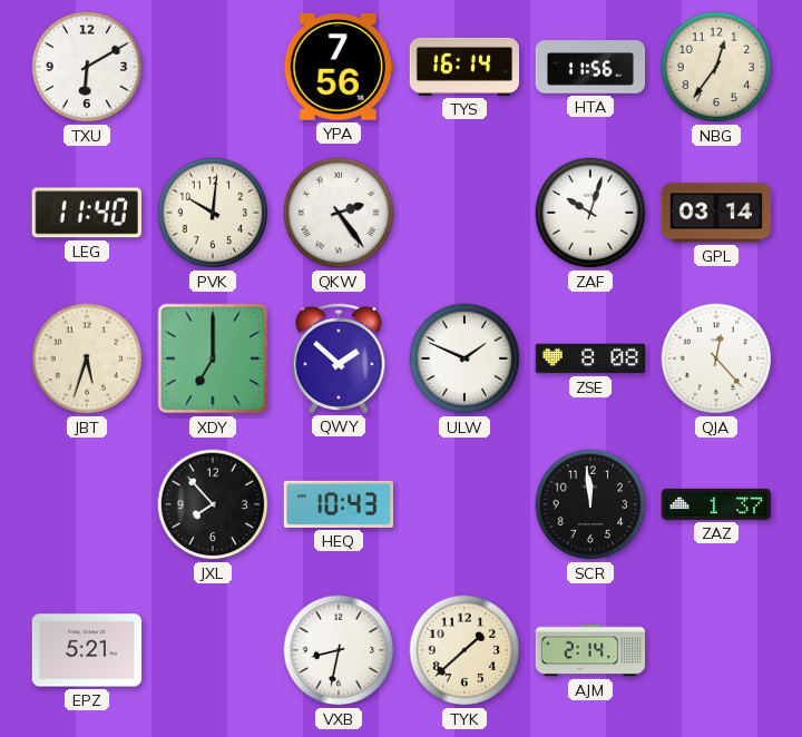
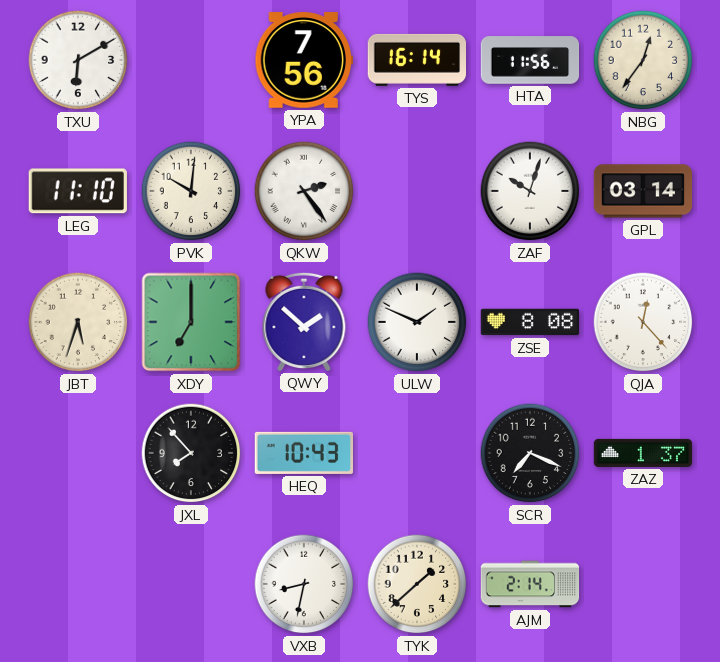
LEG: 11:40 -> 11:10 (78, 191)
SCR: 11:59 -> 7:19 (530, 453)
EPZ: 5:21 -> none (87, 650)
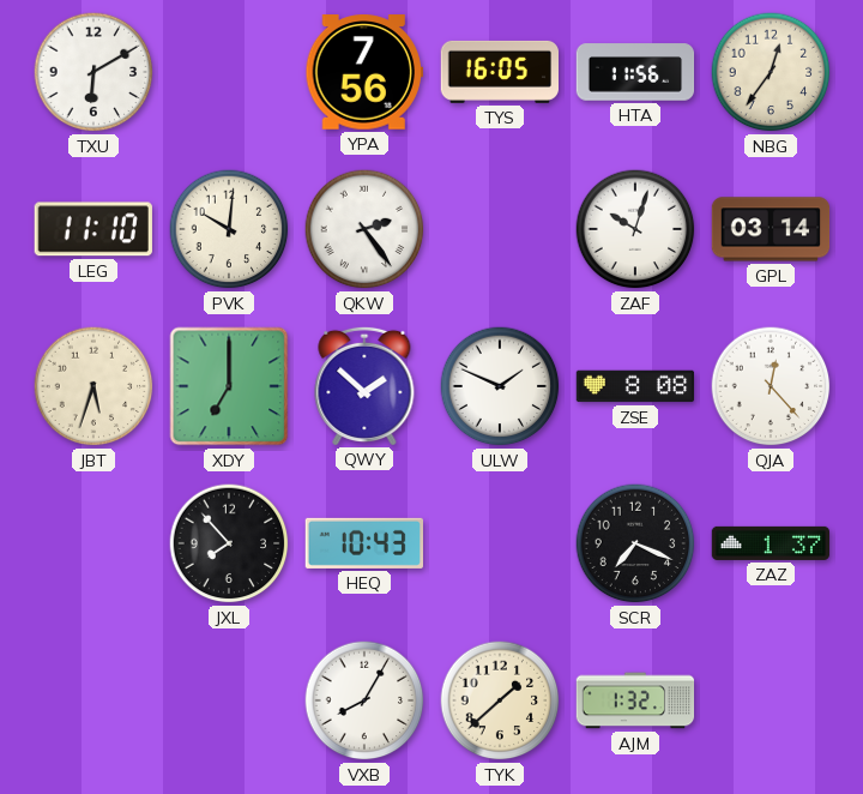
TYS: 16:14 -> 16:05 (500, 72)
VXB: 8:32 -> 8:05 (364, 700)
AJM: 2:14 -> 1:32 (635, 700)
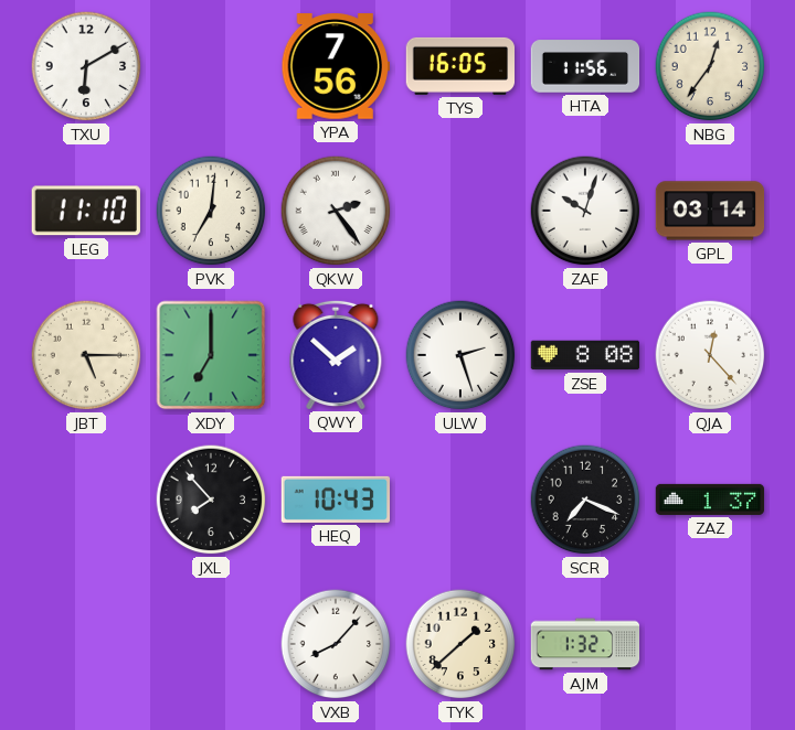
PVK: 10:01 -> 7:01 (211, 211)
JBT: 5:33 -> 5:15 (86, 355)
ULW: 1:49 -> 2:27 (460, 355)
VXB: 8:05 -> 8:07 (336, 644)
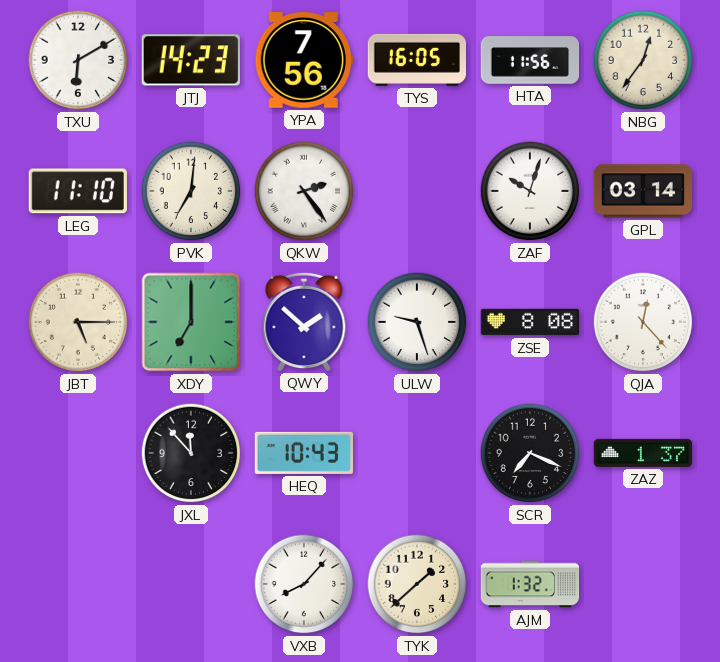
JTJ: none -> 14:23 (191, 60)
ULW: 2:27 -> 9:27 (417, 322)
JXL: 7:53 -> 11:53 (191, 453)
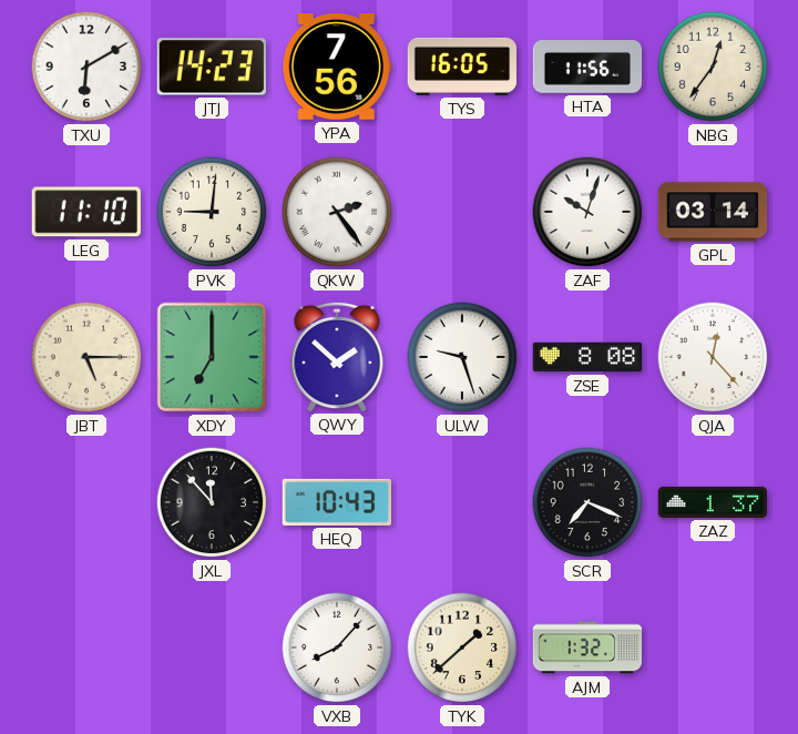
PVK: 7:01 -> 9:01 (212, 212)
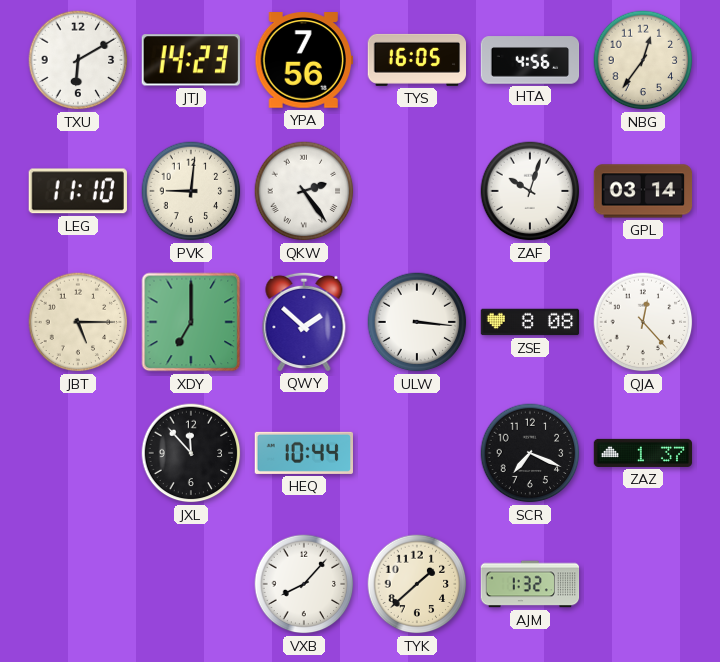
HTA: 11:56 -> 4:56 (530, 60)
ULW: 9:27 -> 3:16 (417, 322)
HEQ: 10:43 -> 10:44 (303, 453)
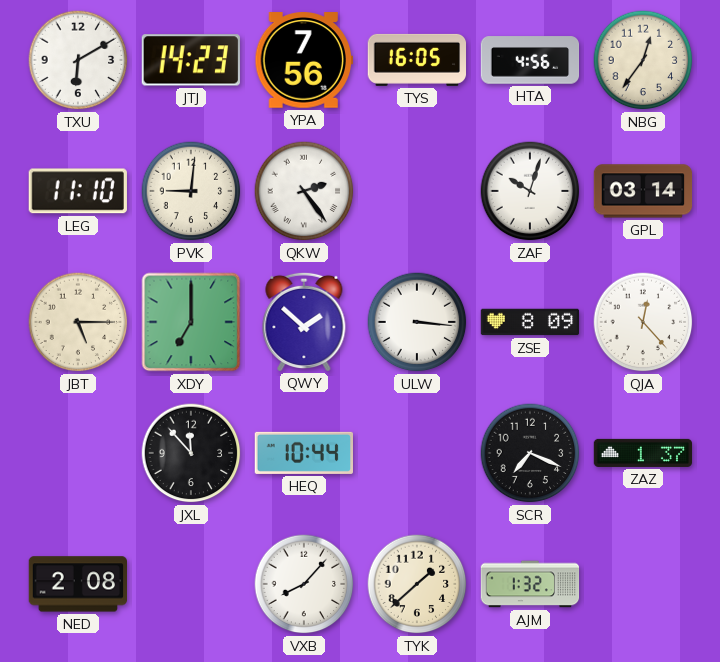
ZSE: 8:08 -> 8:09 (530, 322)
NED: none -> 2:08 (78, 584)
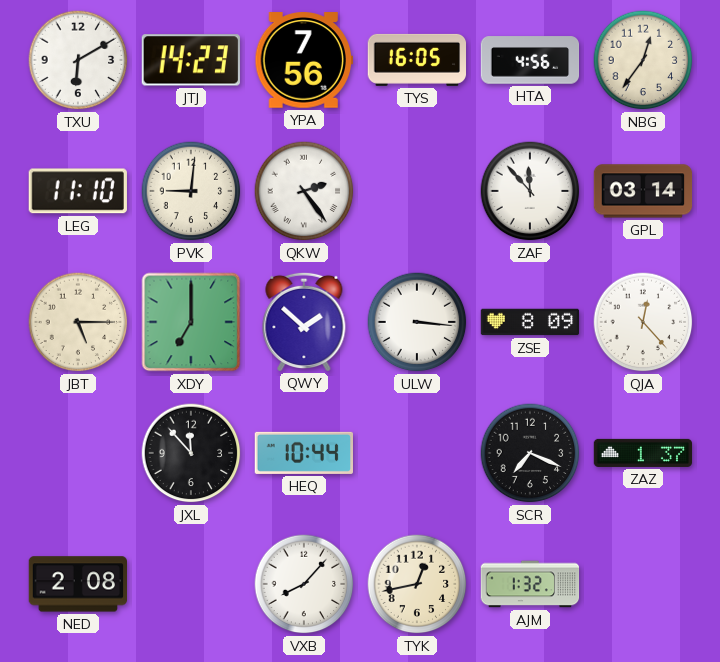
ZAF: 10:03 -> 11:53 (530, 191)
TYK: 1:38 -> 12:43 (417, 584)
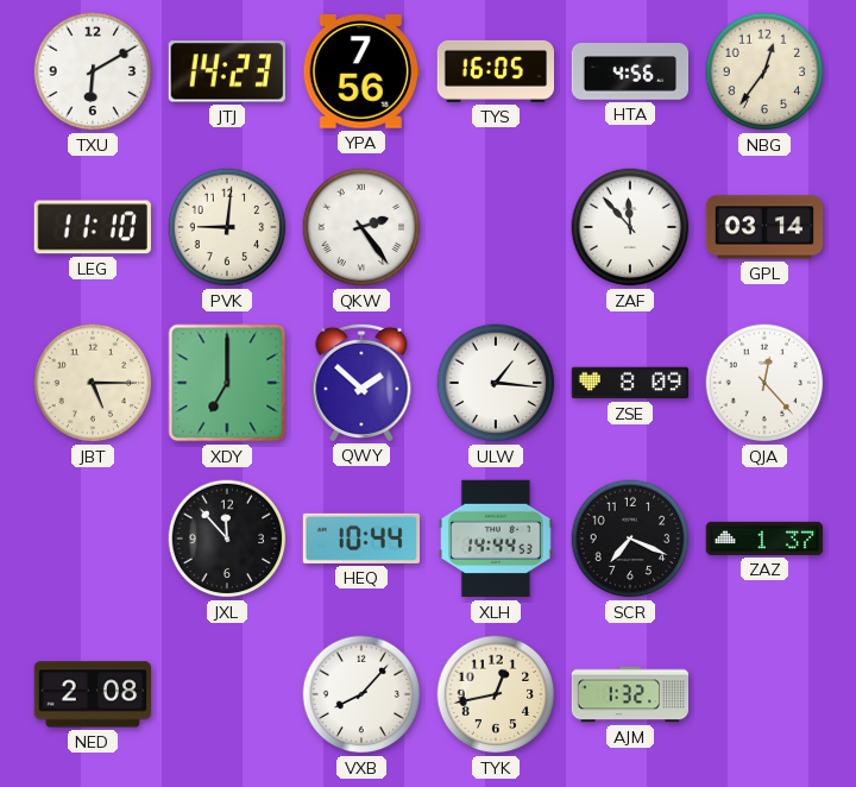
ULW: 3:16 -> 1:16 (496, 383)
XLH: none -> 14:44 (496, 539)
